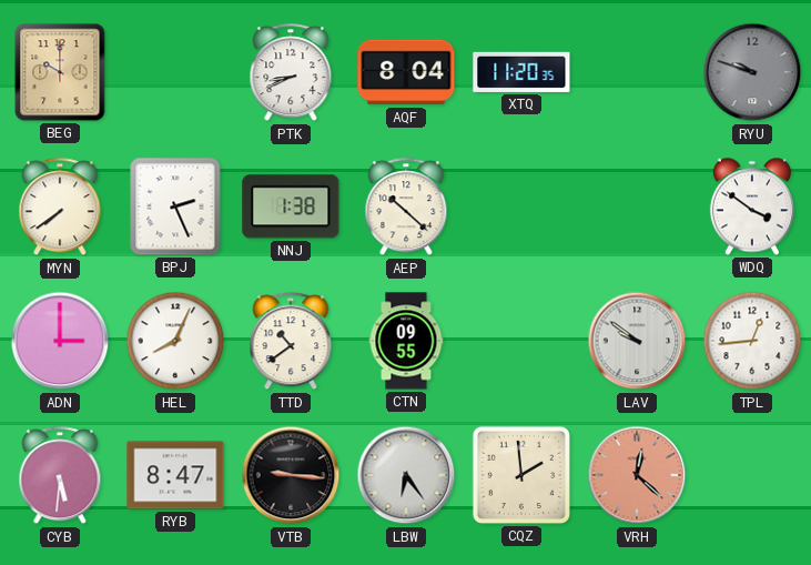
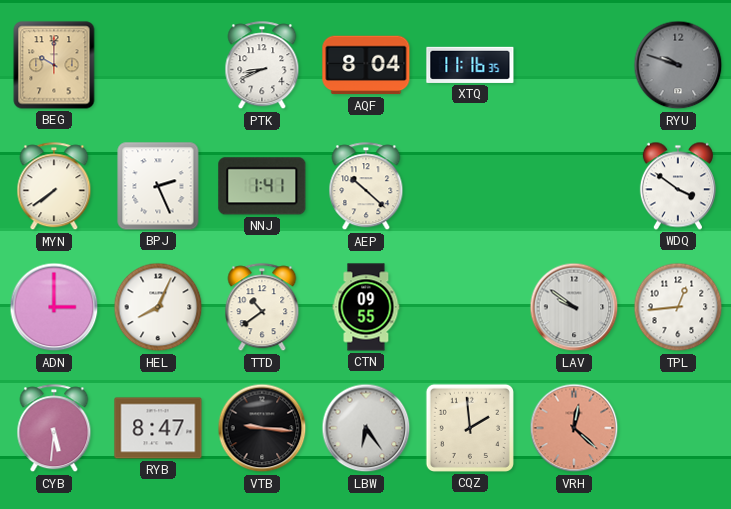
XTQ: 11:20 -> 11:16 (470, 65)
NNJ: 1:38 -> 1:41 (262, 186)
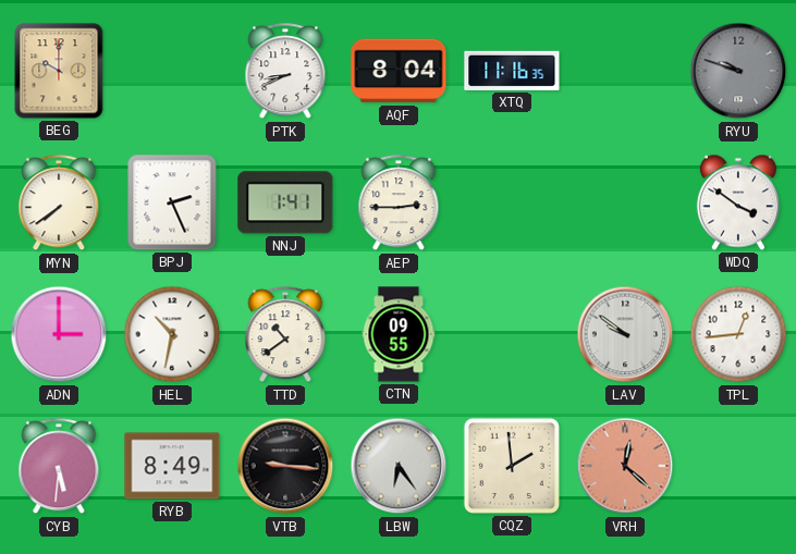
AEP: 10:22 -> 2:45 (399, 204)
HEL: 8:04 -> 10:32 (172, 334)
RYB: 8:47 -> 8:49 (172, 466)
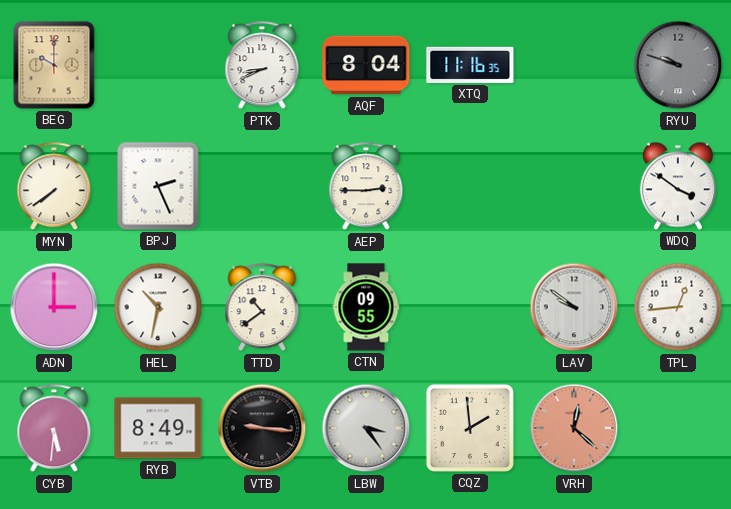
NNJ: 1:41 -> none (285, 202)
LBW: 6:24 -> 3:24 (366, 428)
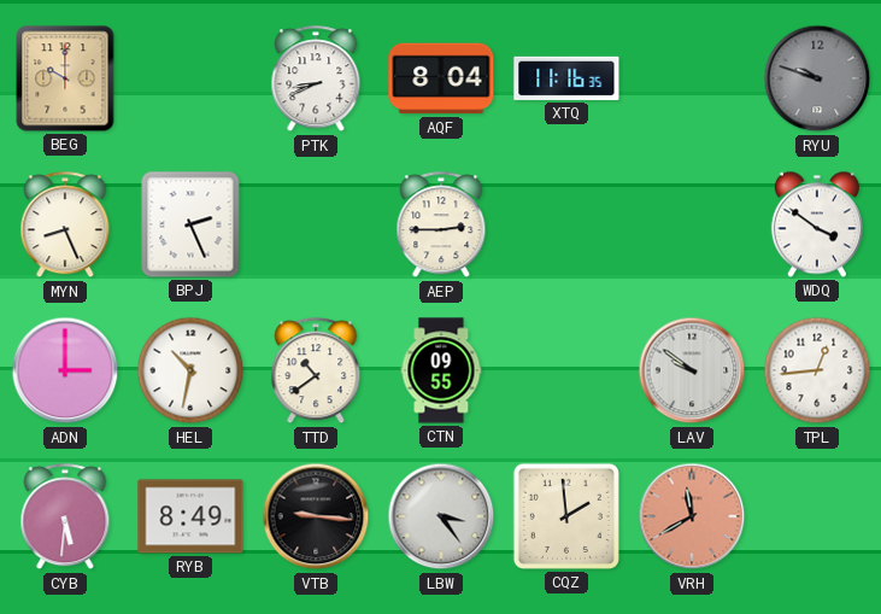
MYN: 7:39 -> 8:26 (65, 226)
VRH: 12:22 -> 11:40 (692, 516)
